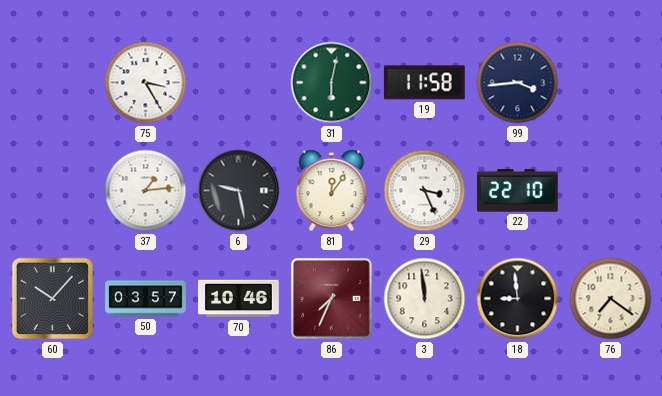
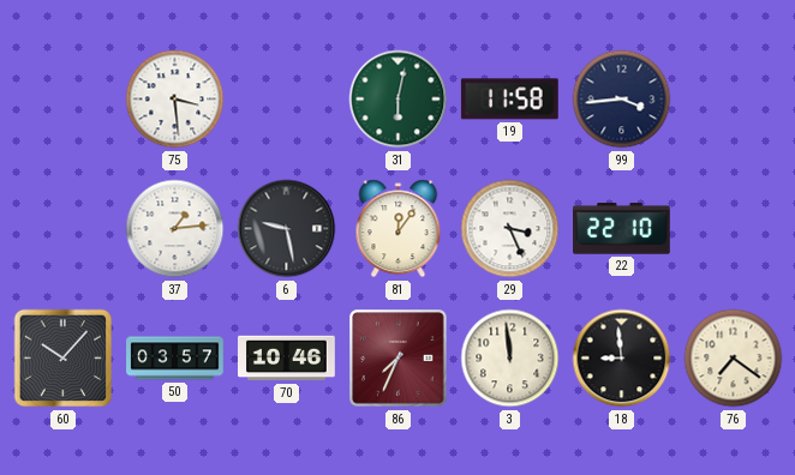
75: 3:25 -> 3:29 (175, 100)
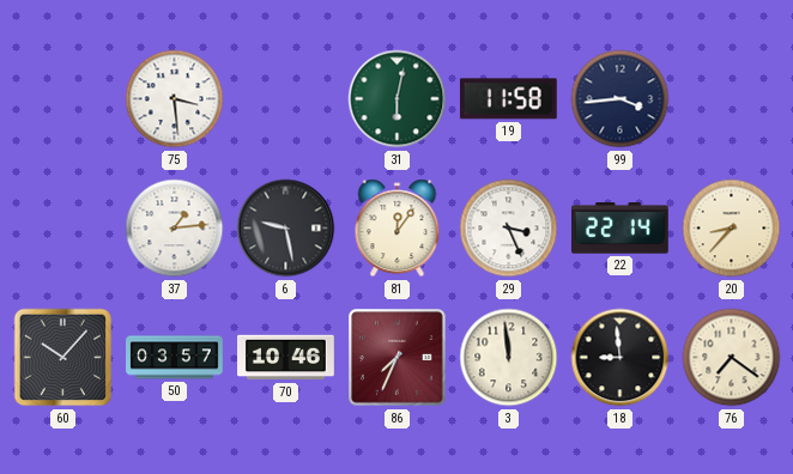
22: 22:10 -> 22:14 (621, 229)
20: none -> 8:37 (732, 229)
